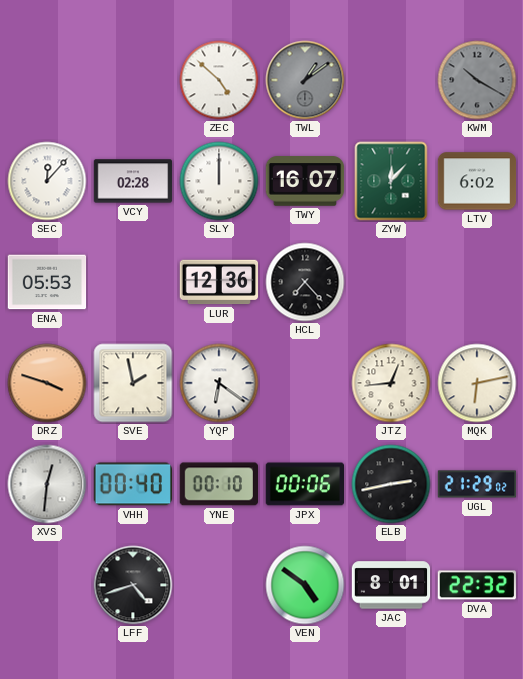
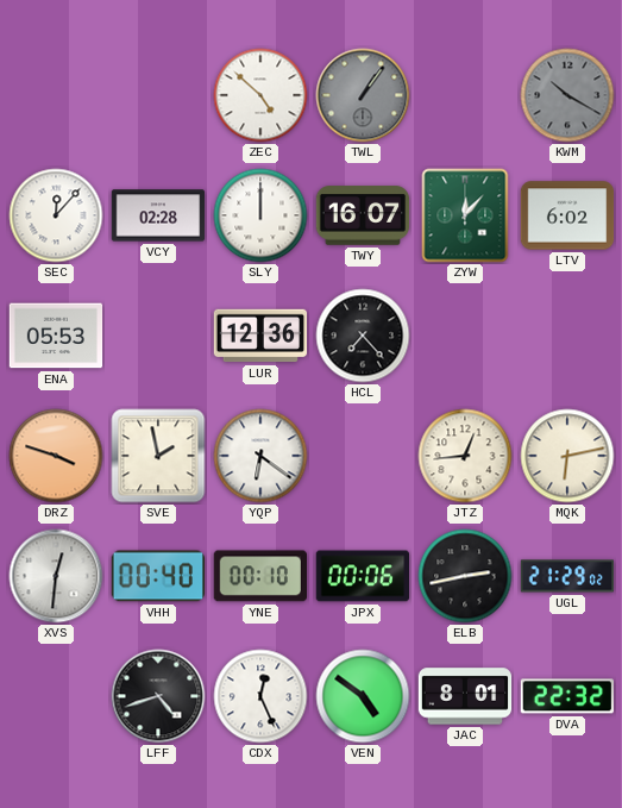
TWL: 1:09 -> 1:06 (363, 95)
CDX: none -> 12:26 (260, 696)
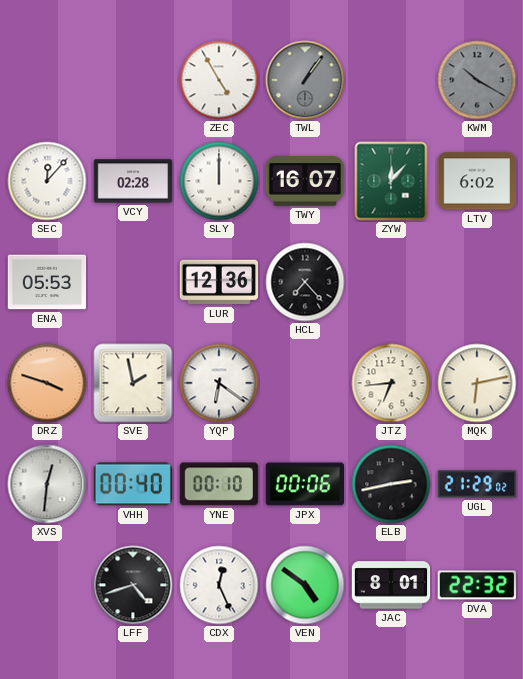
ZEC: 4:52 -> 4:55 (219, 80)
JTZ: 12:44 -> 6:44 (391, 383)
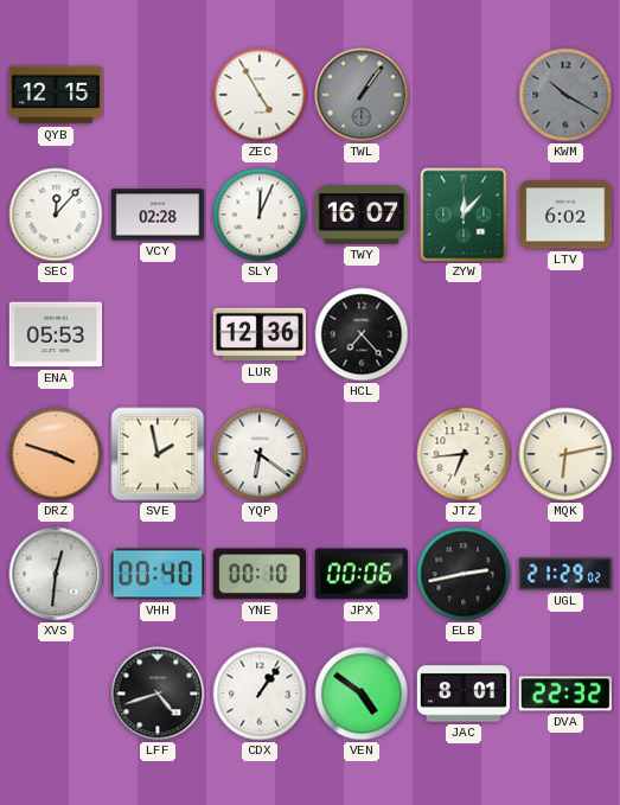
QYB: none -> 12:15 (56, 95)
SLY: 12:00 -> 12:04 (260, 215)
CDX: 12:26 -> 1:06 (260, 694)
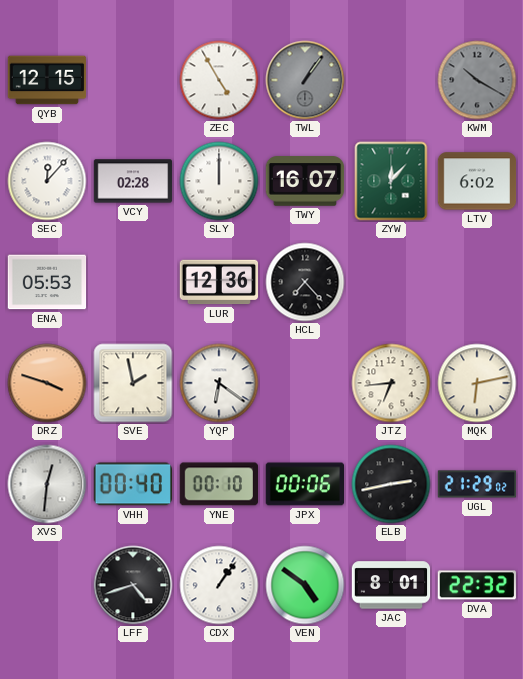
SLY: 12:04 -> 12:00 (219, 181)
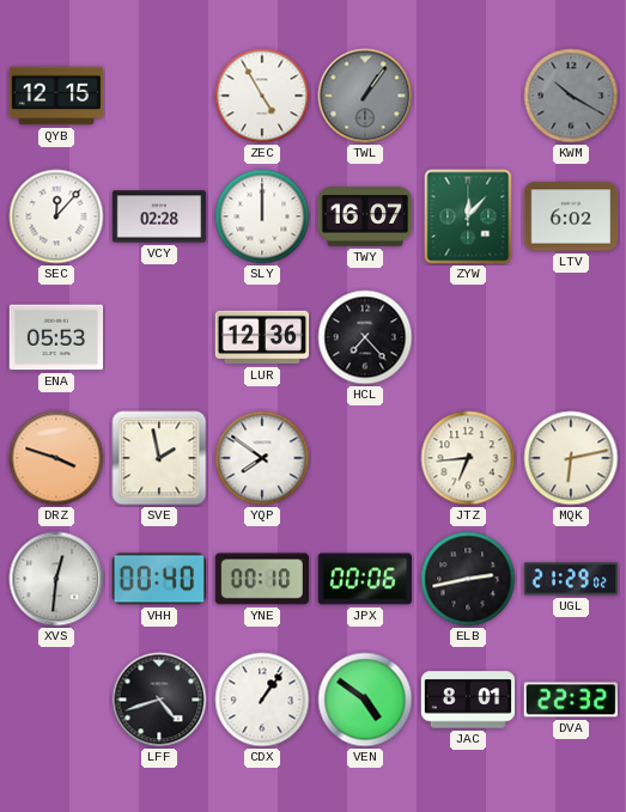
YQP: 6:21 -> 7:51 (262, 458)
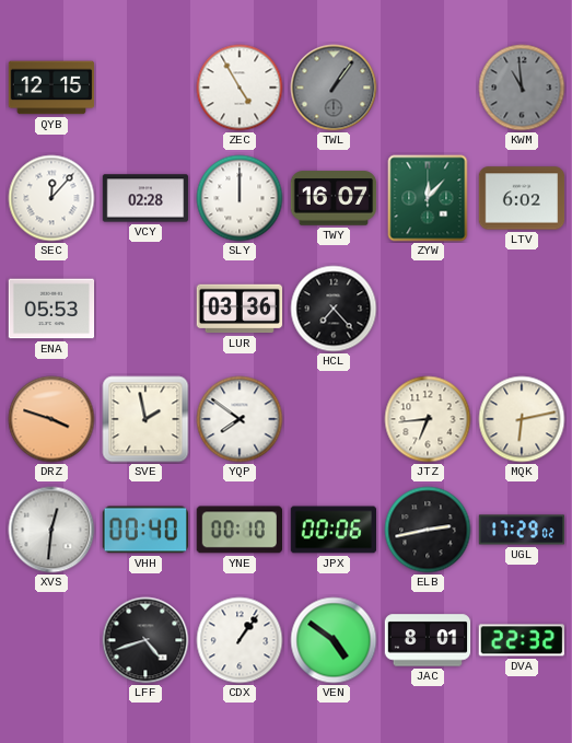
KWM: 10:20 -> 10:59 (522, 88)
LUR: 12:36 -> 03:36 (240, 309)
UGL: 21:29 -> 17:29 (522, 530)
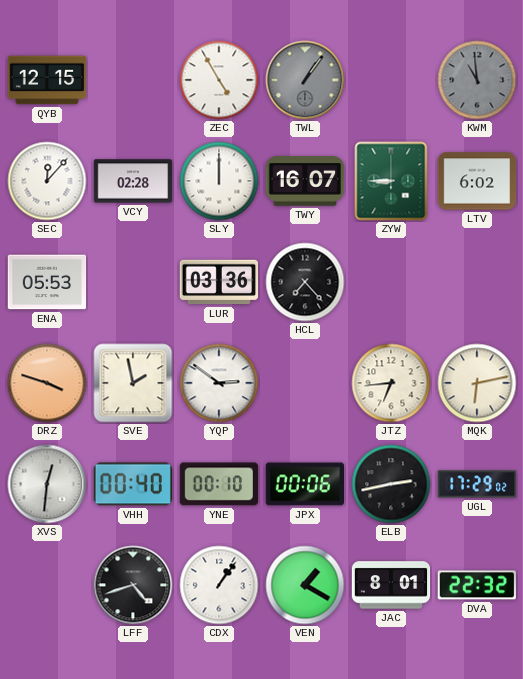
ZYW: 12:07 -> 8:45 (391, 181)
YQP: 7:51 -> 2:51 (219, 383)
VEN: 4:51 -> 1:20 (305, 585)
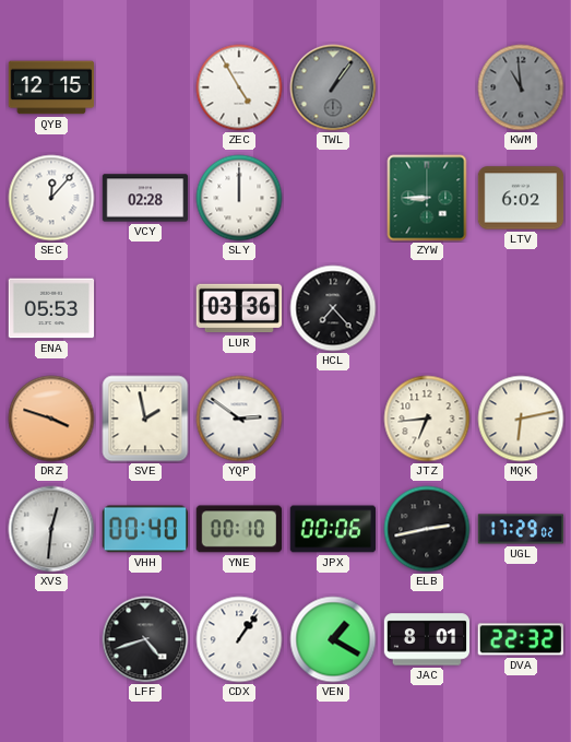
TWY: 16:07 -> none (305, 181)
